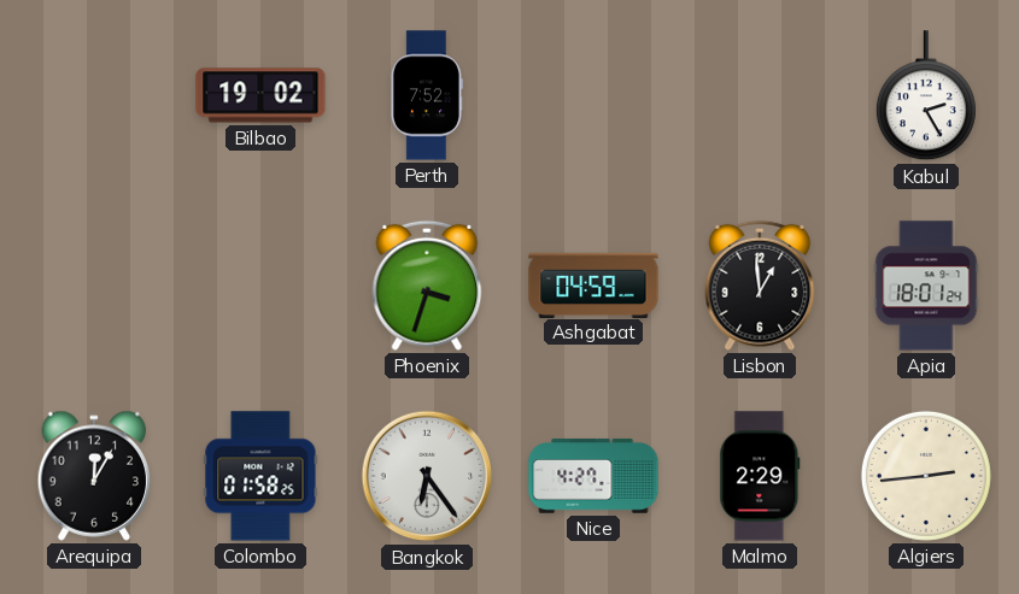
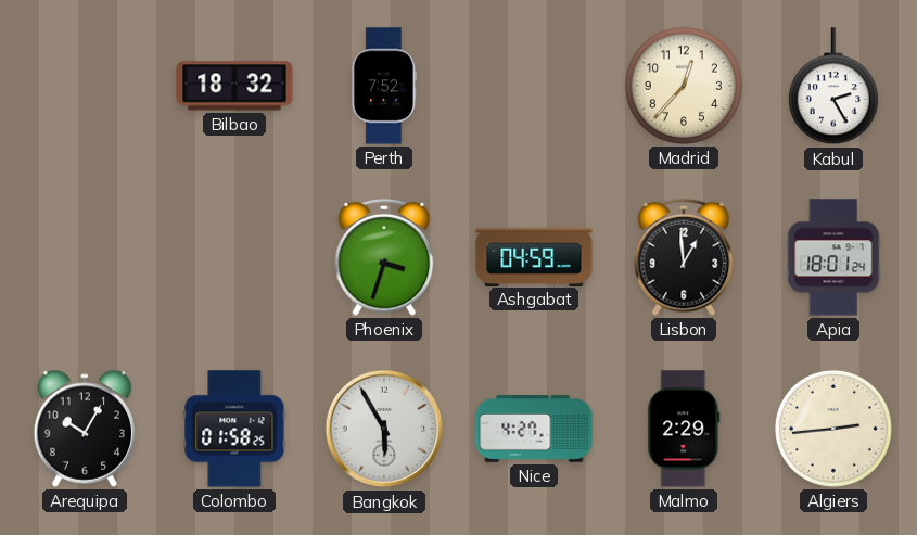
Bilbao: 19:02 -> 18:32 (234, 86)
Madrid: none -> 12:37 (684, 86)
Arequipa: 12:05 -> 10:05 (85, 429)
Bangkok: 6:24 -> 5:55 (384, 429)
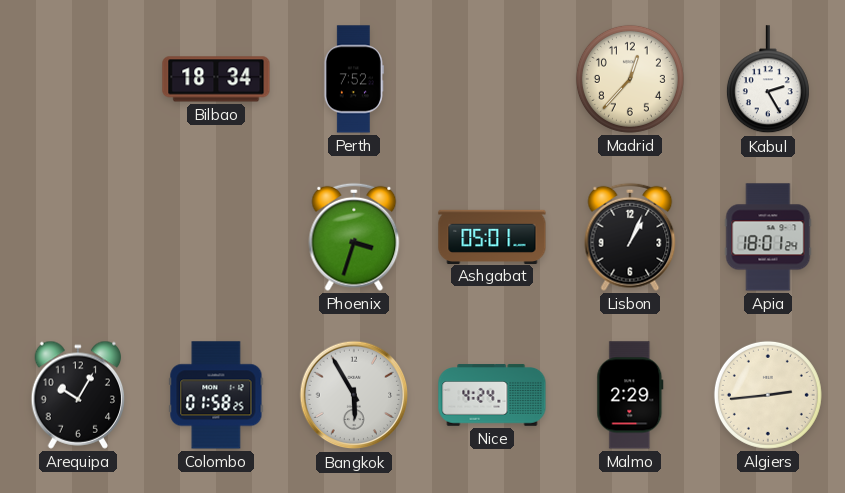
Bilbao: 18:32 -> 18:34 (216, 79)
Ashgabat: 04:59 -> 05:01 (492, 236)
Lisbon: 12:59 -> 1:04 (630, 237)
Nice: 4:27 -> 4:24 (492, 395)
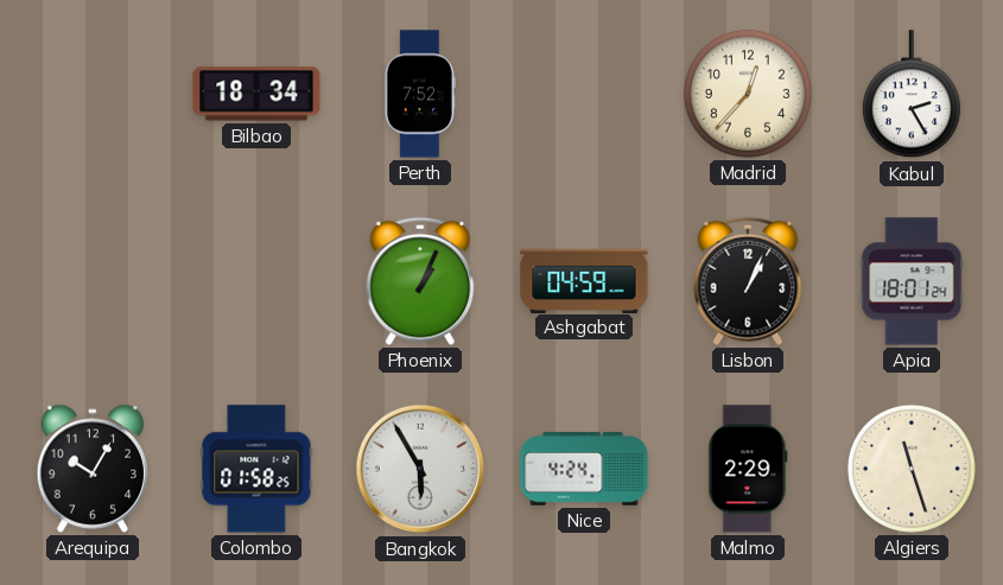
Phoenix: 3:33 -> 1:04 (420, 281)
Ashgabat: 05:01 -> 04:59 (584, 280)
Algiers: 2:44 -> 11:27 (912, 469)
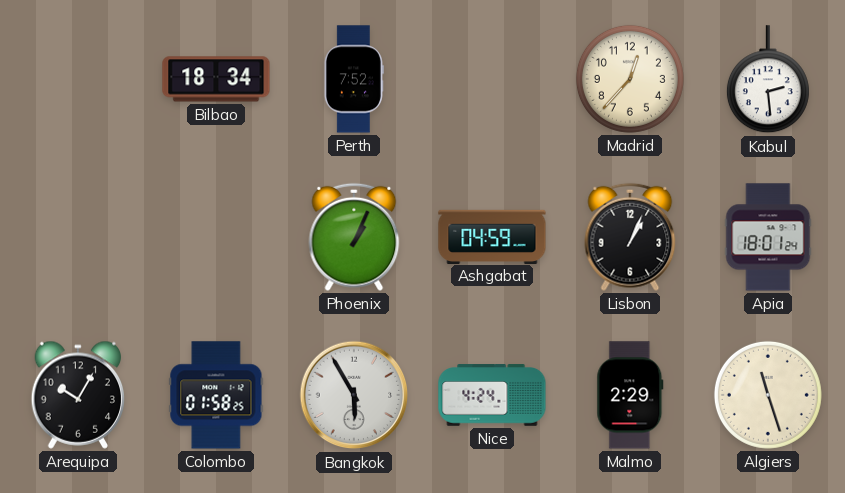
Kabul: 2:25 -> 2:29 (768, 80)
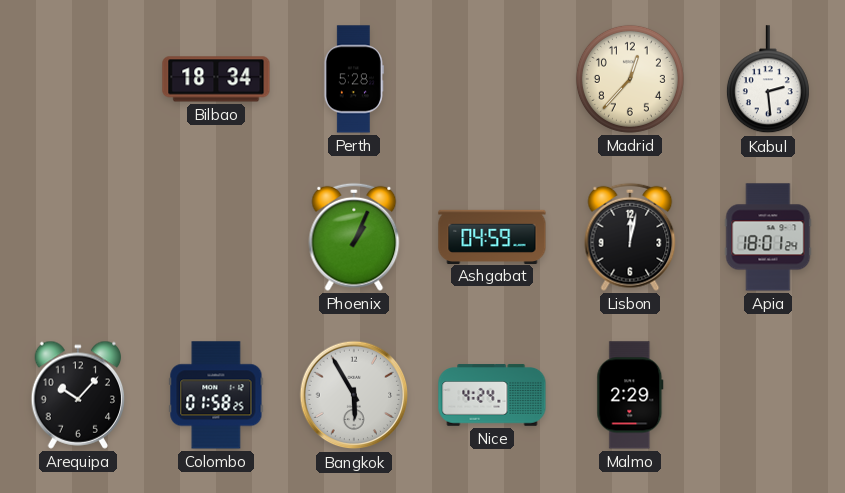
Perth: 7:52 -> 5:28 (354, 79)
Lisbon: 1:04 -> 12:02 (630, 237)
Arequipa: 10:05 -> 10:07 (78, 395)
Algiers: 11:27 -> none (768, 395)
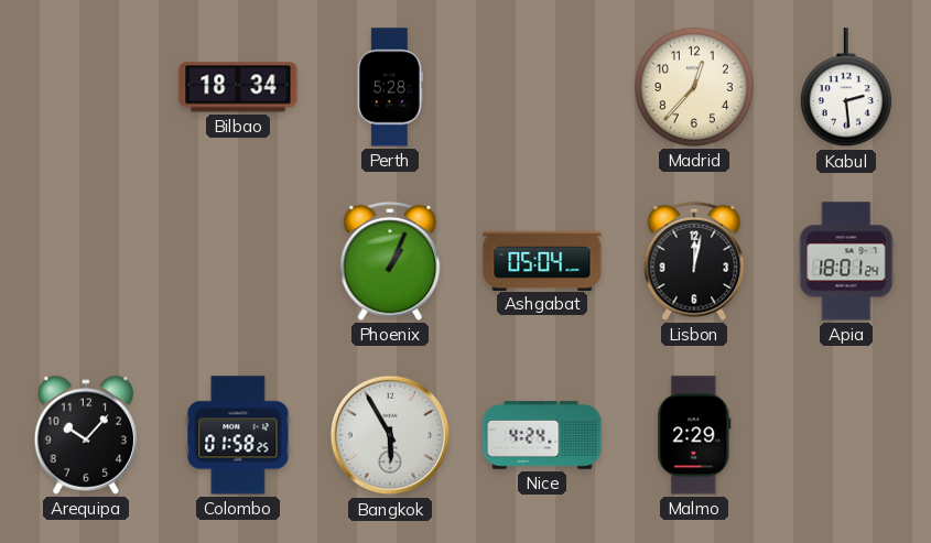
Ashgabat: 04:59 -> 05:04 (542, 260)
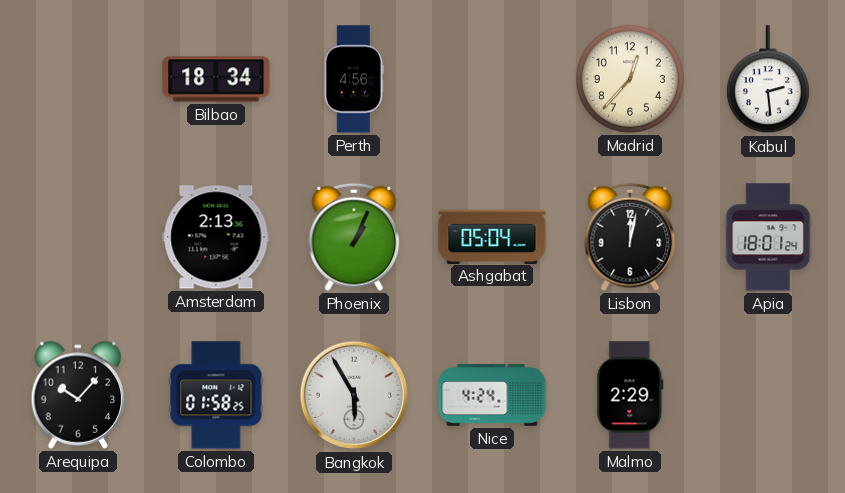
Perth: 5:28 -> 4:56 (354, 79)
Amsterdam: none -> 2:13 (216, 237)
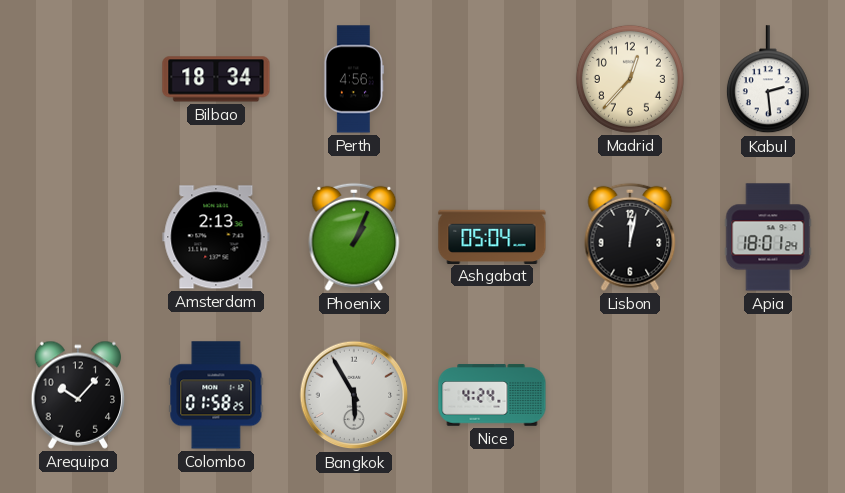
Malmo: 2:29 -> none (630, 395)
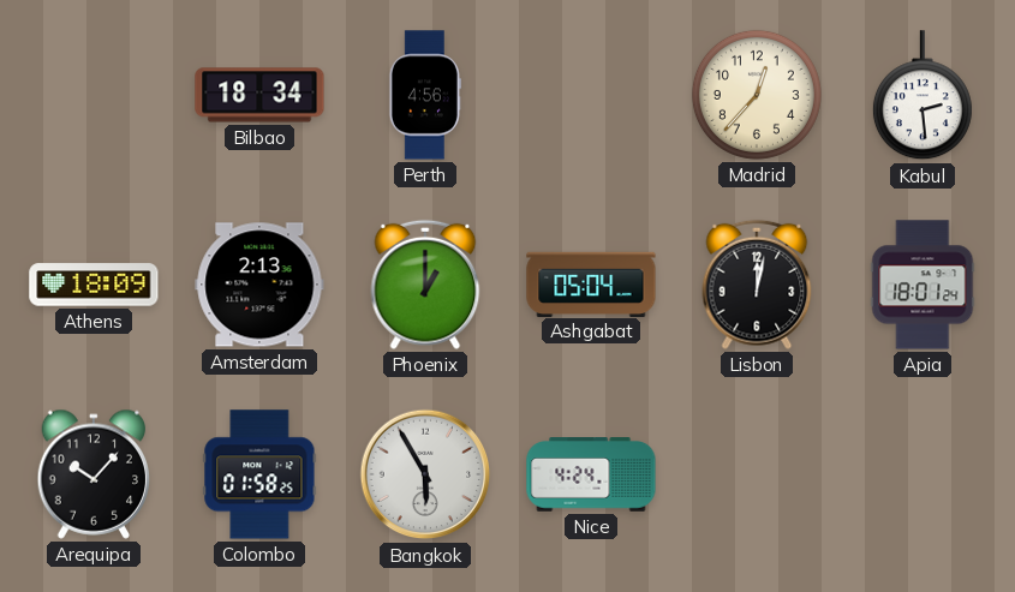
Athens: none -> 18:09 (94, 285)
Phoenix: 1:04 -> 1:00 (425, 285)
